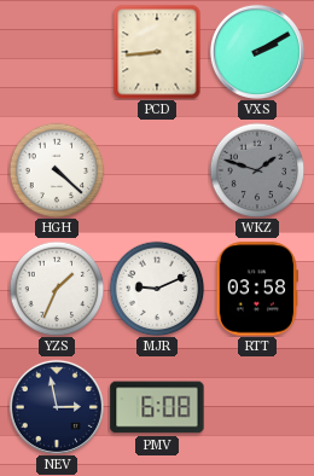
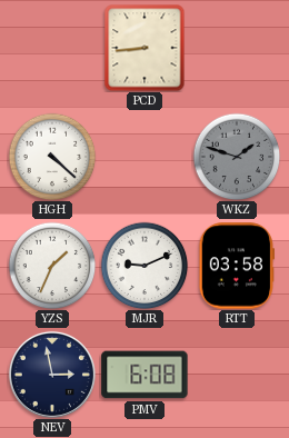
VXS: 2:10 -> none (257, 52)
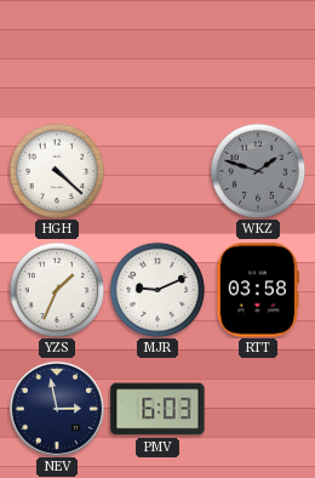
PCD: 8:44 -> none (144, 48)
PMV: 6:08 -> 6:03 (157, 409)
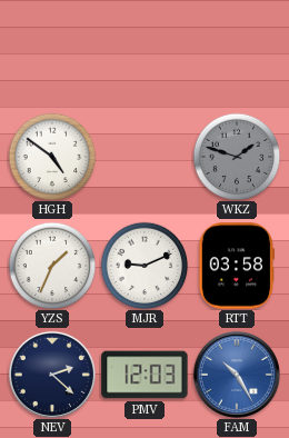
HGH: 4:22 -> 4:51 (52, 157)
NEV: 2:58 -> 2:22 (52, 375)
PMV: 6:03 -> 12:03 (144, 375)
FAM: none -> 10:25 (237, 375)
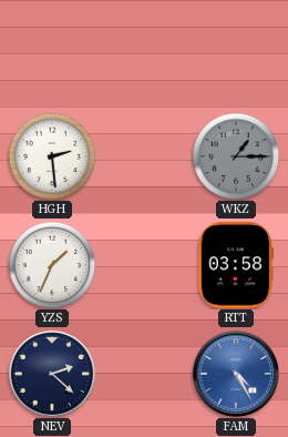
HGH: 4:51 -> 2:29 (52, 156)
WKZ: 1:48 -> 1:15 (236, 156)
MJR: 9:11 -> none (144, 266)
PMV: 12:03 -> none (144, 375)
FAM: 10:25 -> 4:25 (236, 374)
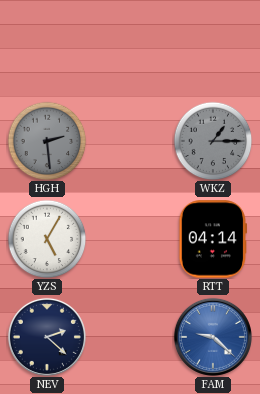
HGH dial: white -> grey (47, 141)
YZS: 1:34 -> 5:05 (47, 239)
RTT: 03:58 -> 04:14 (212, 239)
FAM: 4:25 -> 9:22 (213, 337)
